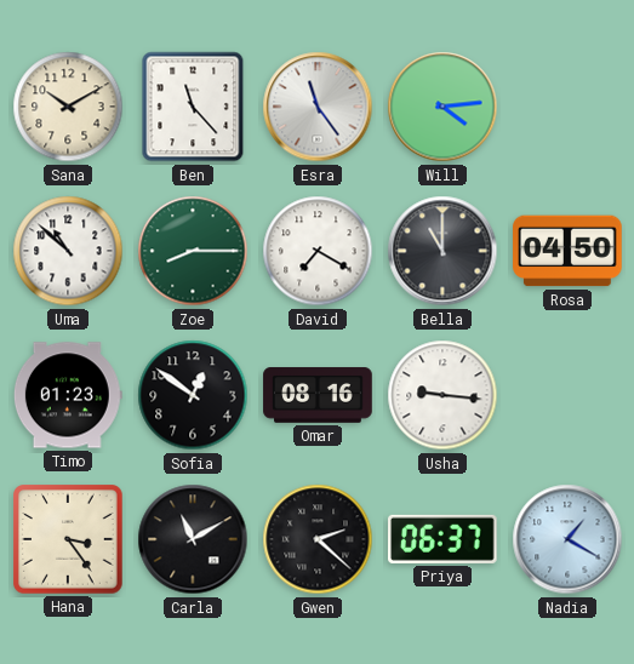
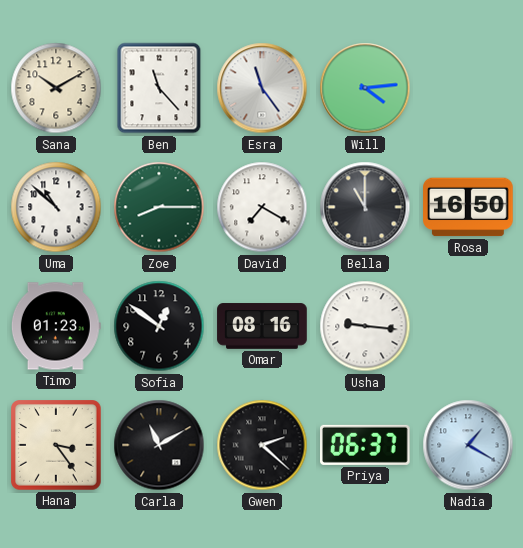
Rosa: 04:50 -> 16:50 (468, 207)
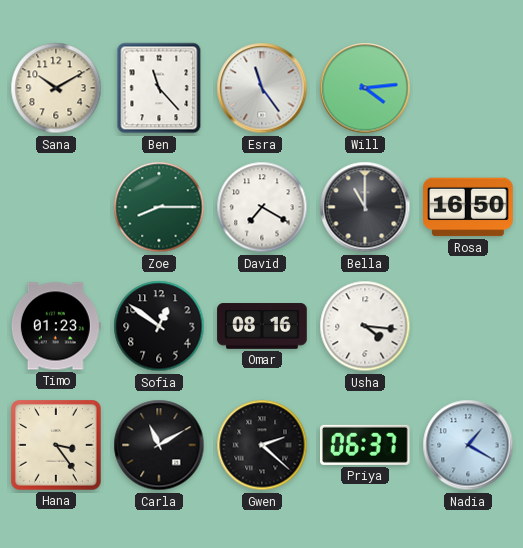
Uma: 10:52 -> none (56, 207)
Usha: 9:16 -> 4:16 (365, 326)
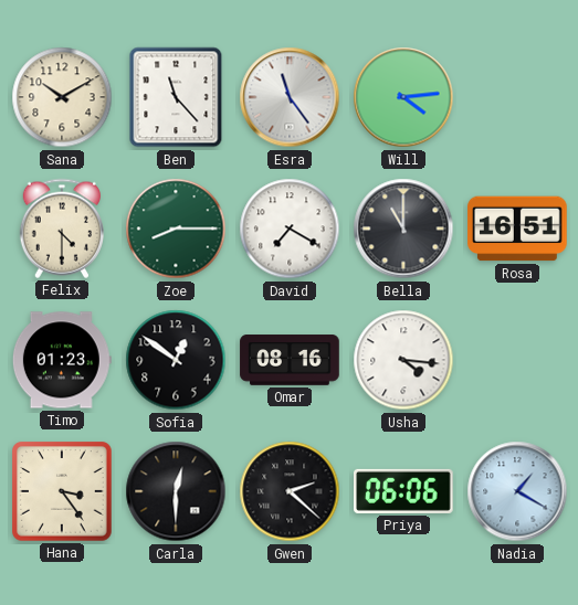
Felix: none -> 4:30 (62, 229)
Rosa: 16:50 -> 16:51 (517, 229)
Carla: 11:10 -> 12:30 (176, 491)
Priya: 06:37 -> 06:06 (404, 491)
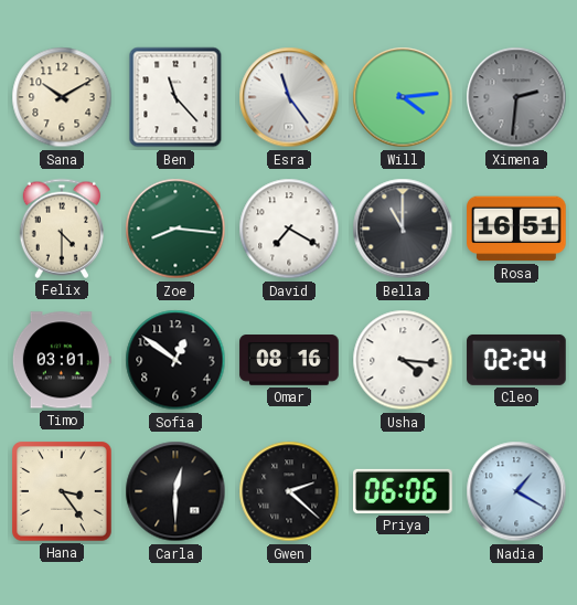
Ximena: none -> 2:31 (516, 97)
Zoe: 8:15 -> 8:16 (175, 229)
Timo: 01:23 -> 03:01 (62, 360)
Cleo: none -> 02:24 (516, 360)
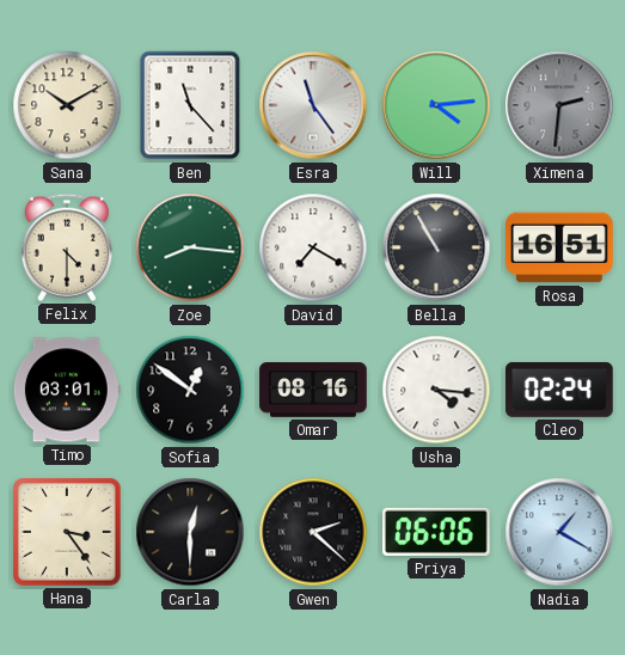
Bella: 11:00 -> 10:55 (436, 247)
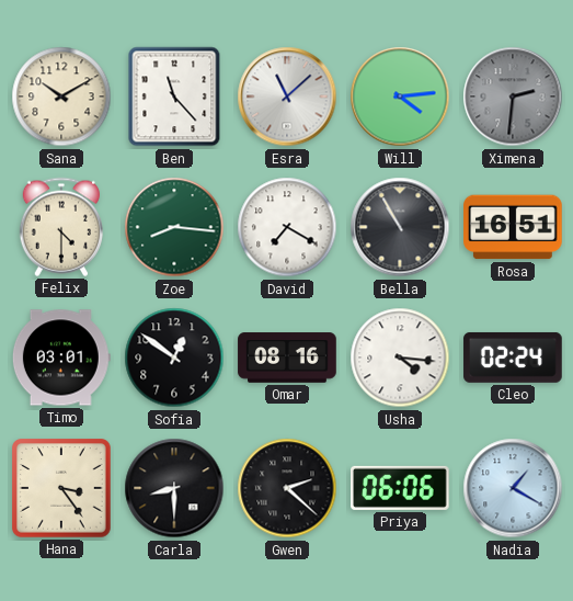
Esra: 11:24 -> 11:08 (287, 97)
Carla: 12:30 -> 8:30 (174, 488)
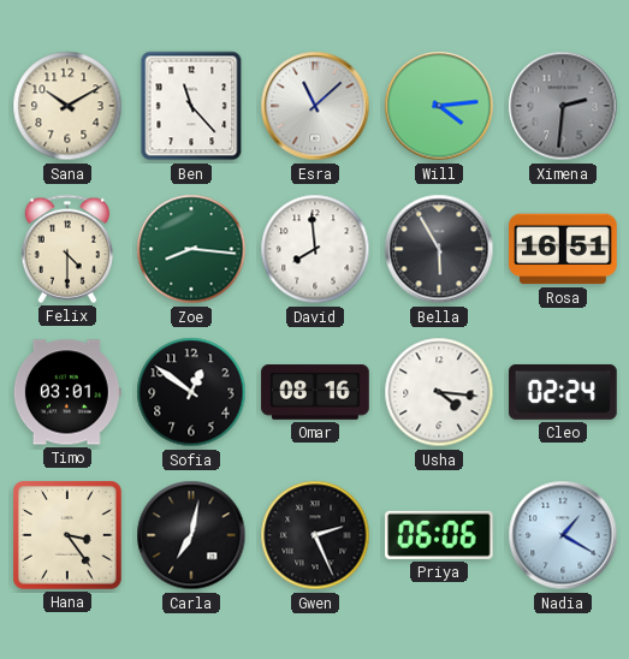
David: 7:20 -> 7:59 (315, 249)
Bella: 10:55 -> 5:55 (439, 249)
Carla: 8:30 -> 7:02 (191, 535)
Gwen: 2:22 -> 2:26 (315, 535)
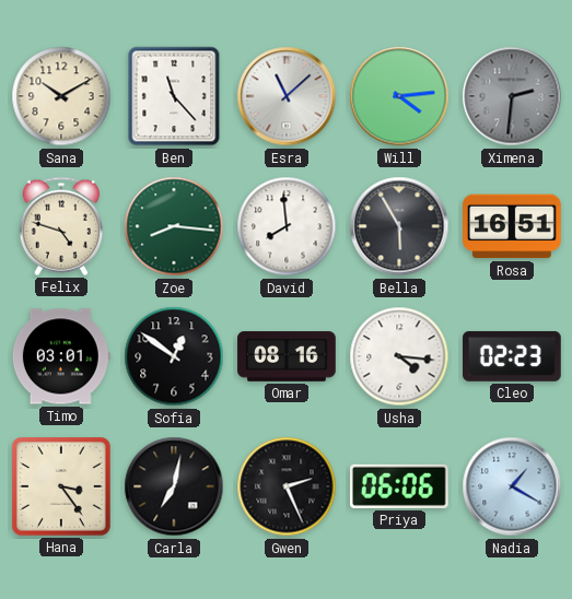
Felix: 4:30 -> 4:48 (61, 226)
Cleo: 02:24 -> 02:23 (512, 356)
